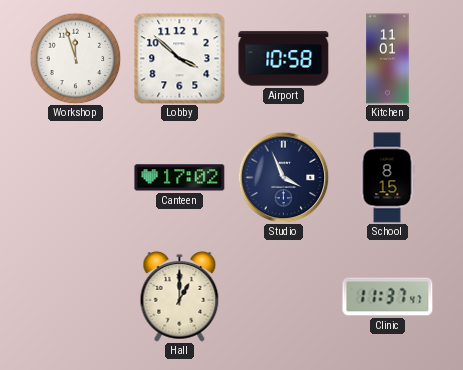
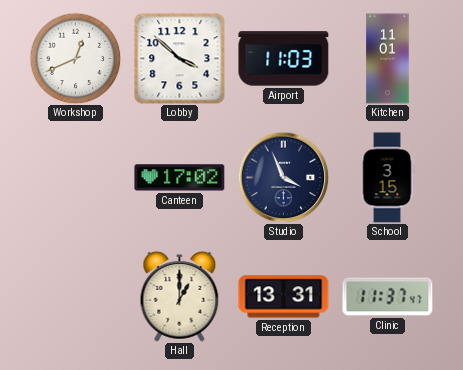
Workshop: 11:57 -> 12:41 (75, 58)
Airport: 10:58 -> 11:03 (284, 59)
School: 8:15 -> 3:15 (387, 178)
Reception: none -> 13:31 (284, 297)
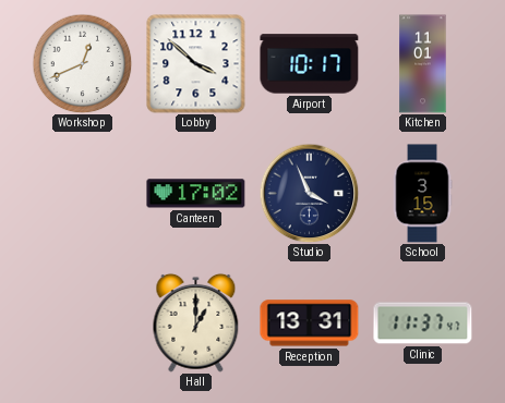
Airport: 11:03 -> 10:17 (310, 64)
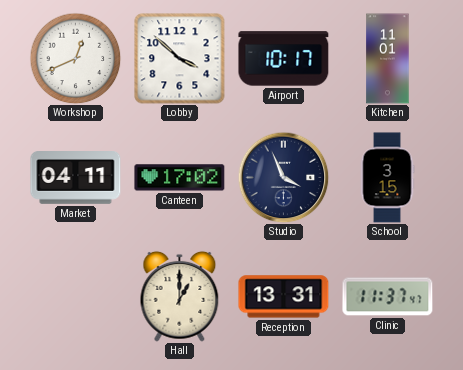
Market: none -> 04:11 (76, 178)
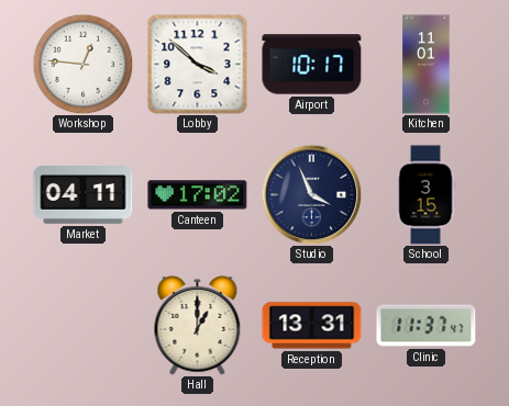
Workshop: 12:41 -> 12:46 (82, 64)
